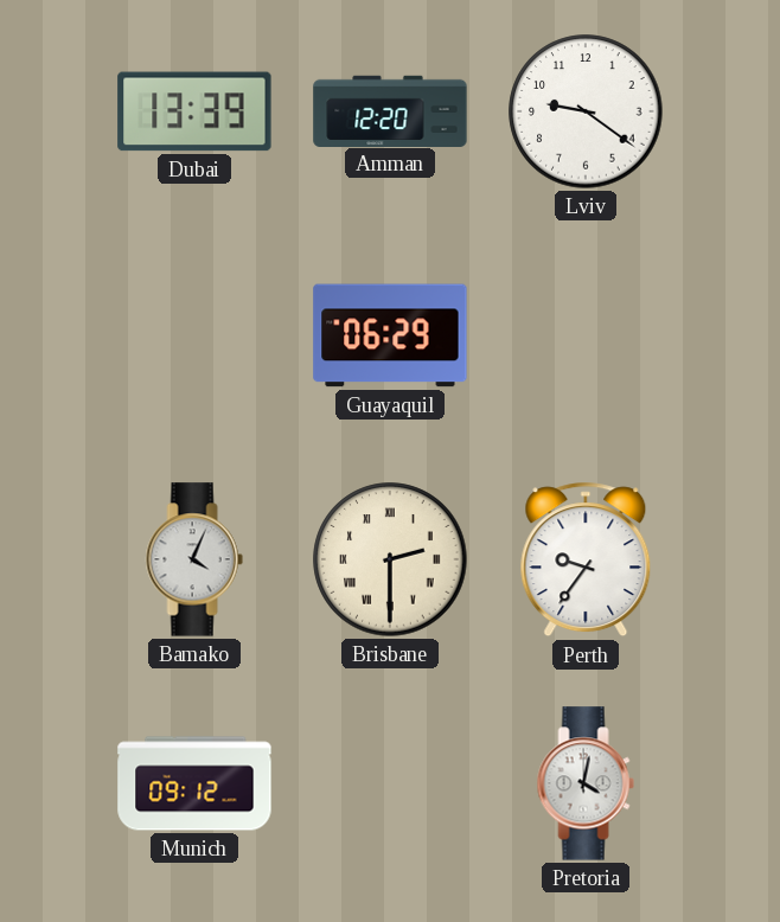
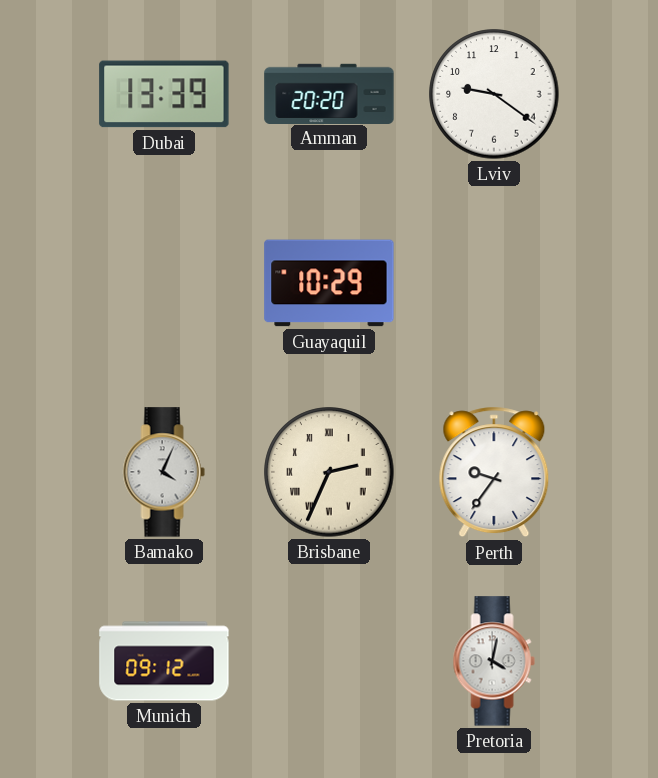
Amman: 12:20 -> 20:20 (329, 93)
Guayaquil: 06:29 -> 10:29 (329, 283)
Brisbane: 2:30 -> 2:34 (329, 472)
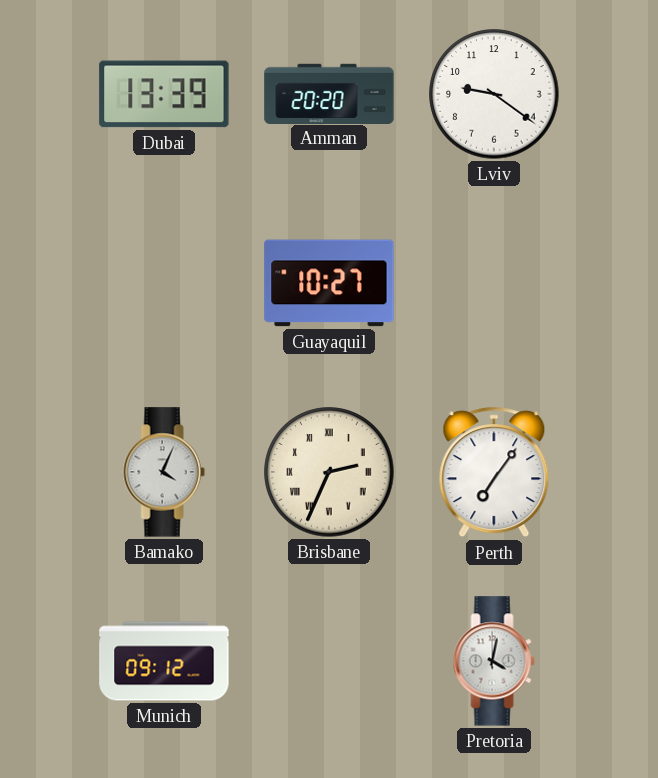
Guayaquil: 10:29 -> 10:27 (329, 283)
Perth: 9:36 -> 7:06 (494, 472)
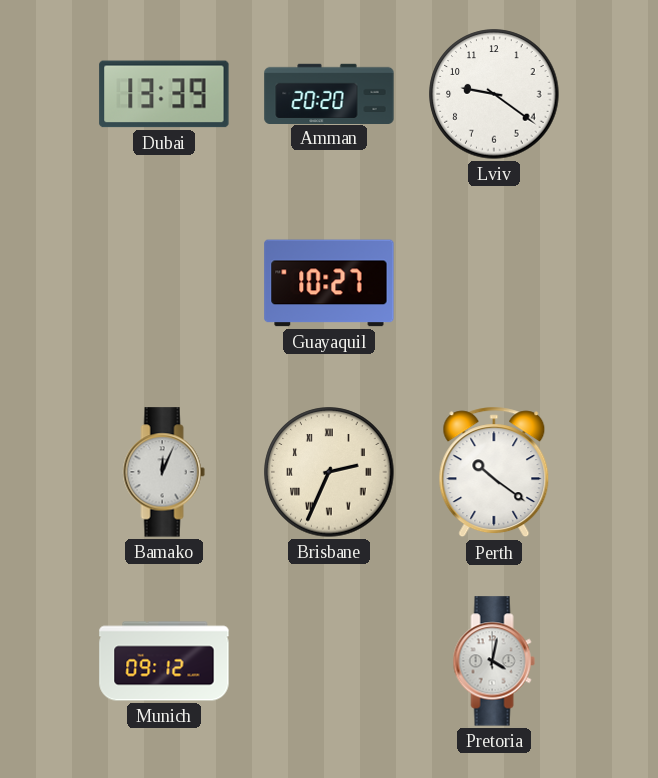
Bamako: 4:04 -> 12:04 (164, 472)
Perth: 7:06 -> 10:21 (494, 472)
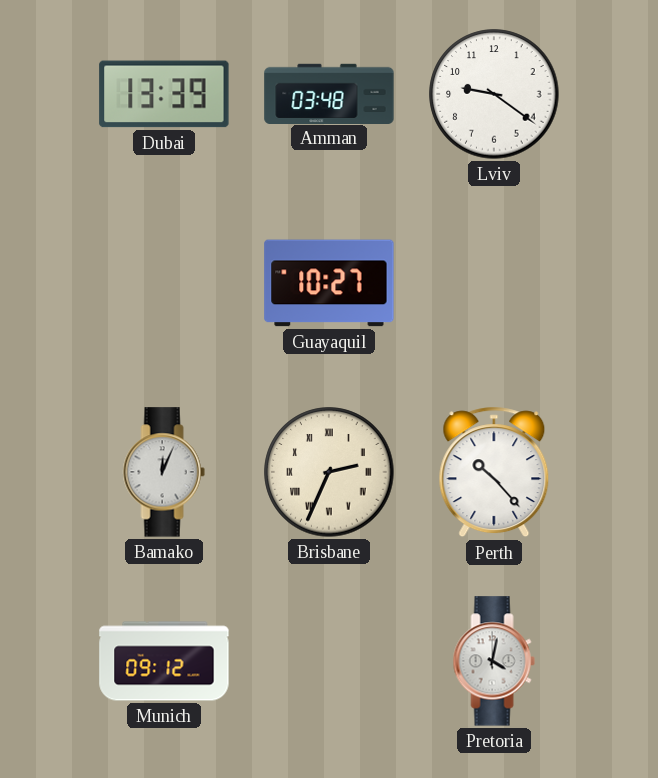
Amman: 20:20 -> 03:48 (329, 93)
Perth: 10:21 -> 10:23 (494, 472)
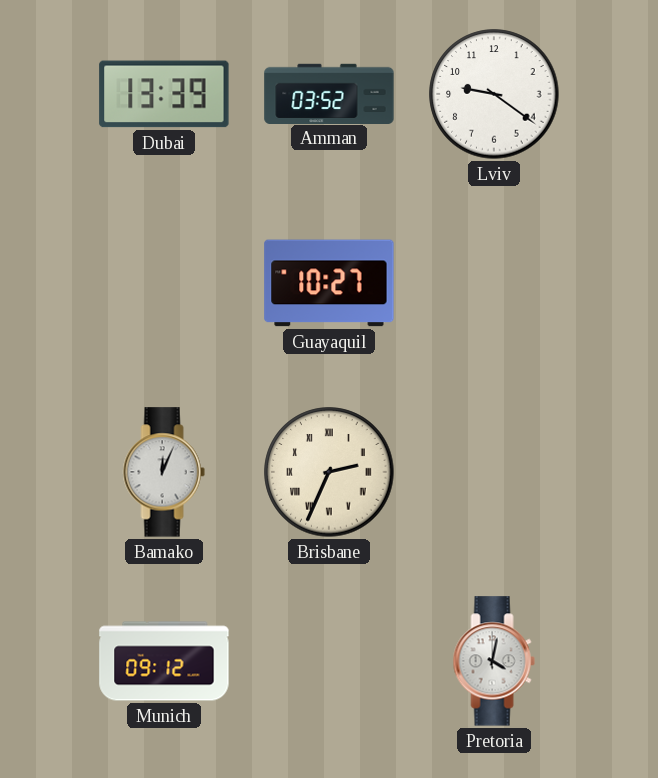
Amman: 03:48 -> 03:52 (329, 93)
Perth: 10:23 -> none (494, 472)
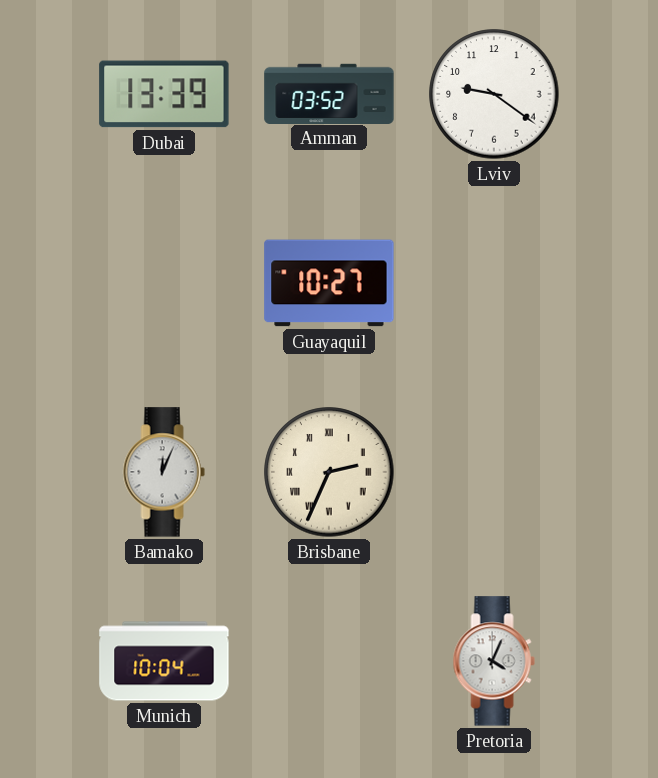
Munich: 09:12 -> 10:04 (164, 661)
Pretoria: 4:02 -> 4:04 (494, 661)
